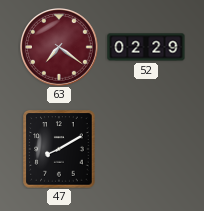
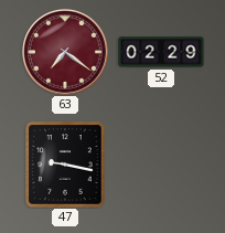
47: 8:10 -> 9:17 (65, 165)
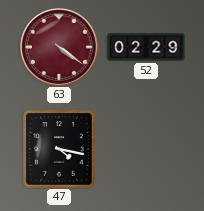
63: 7:21 -> 4:21 (60, 48)
47: 9:17 -> 4:17 (59, 149)
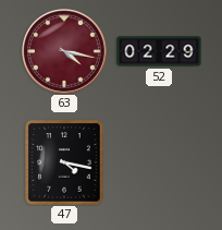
63: 4:21 -> 4:17 (65, 52)
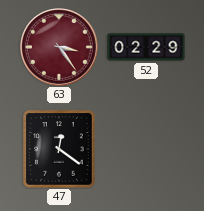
63: 4:17 -> 3:24 (60, 48)
47: 4:17 -> 12:21 (59, 149)
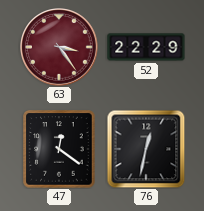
52: 02:29 -> 22:29 (146, 47)
76: none -> 12:32 (146, 149)
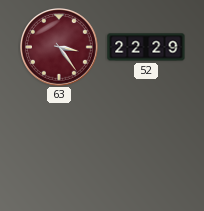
47: 12:21 -> none (59, 149)
76: 12:32 -> none (146, 149)
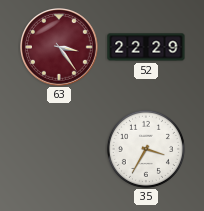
35: none -> 3:35 (146, 149)
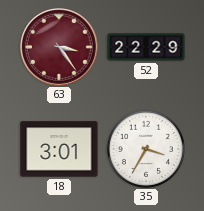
18: none -> 3:01 (59, 149)
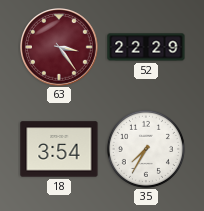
18: 3:01 -> 3:54 (59, 149)
35: 3:35 -> 7:35 (146, 149)
